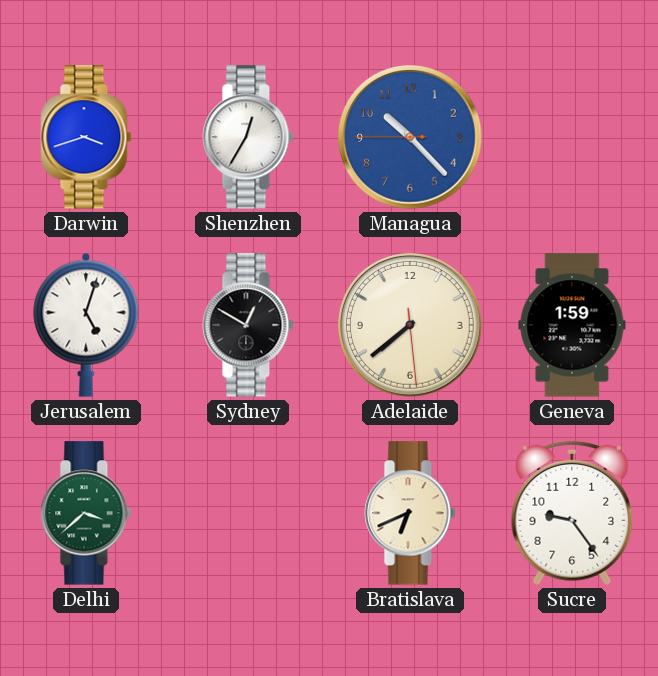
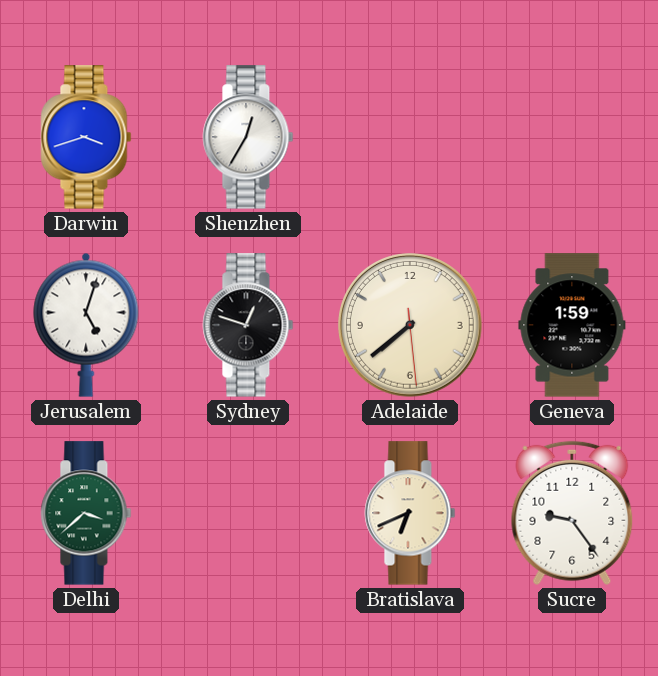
Managua: 10:22 -> none (411, 138)
Sydney: 12:50 -> 12:48 (248, 325)
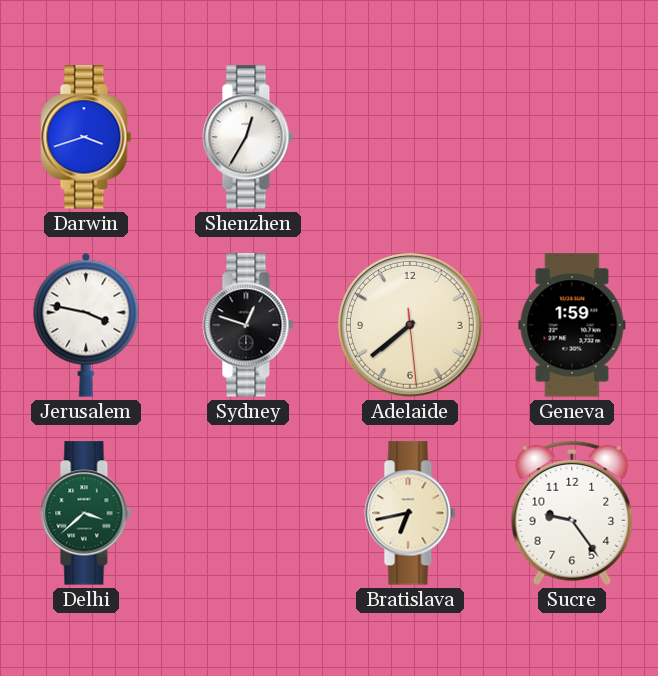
Jerusalem: 5:03 -> 3:47 (86, 325)
Bratislava: 6:41 -> 6:43 (410, 513)
